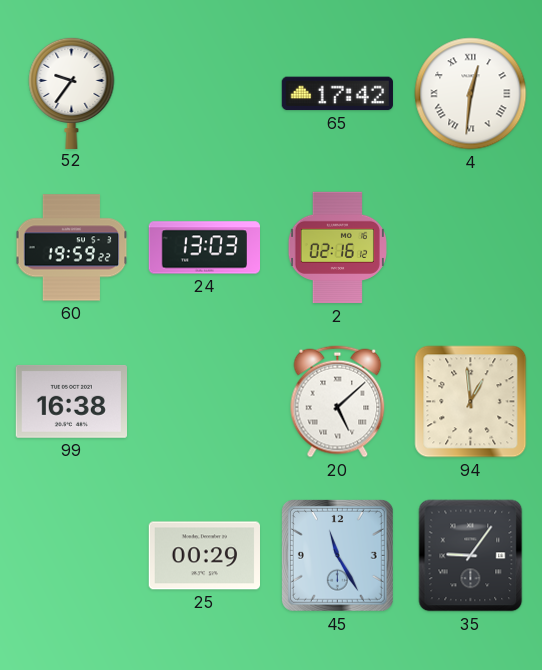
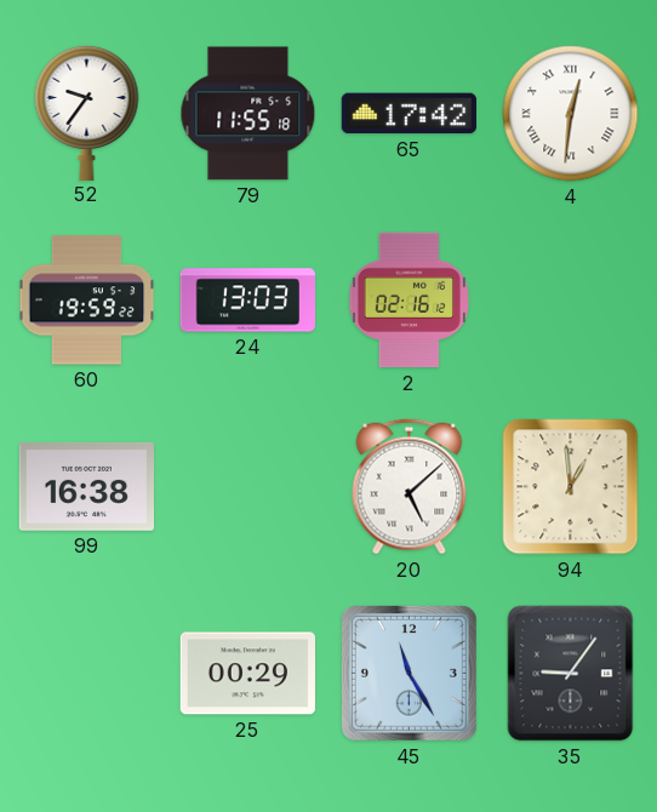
79: none -> 11:55 (248, 114)
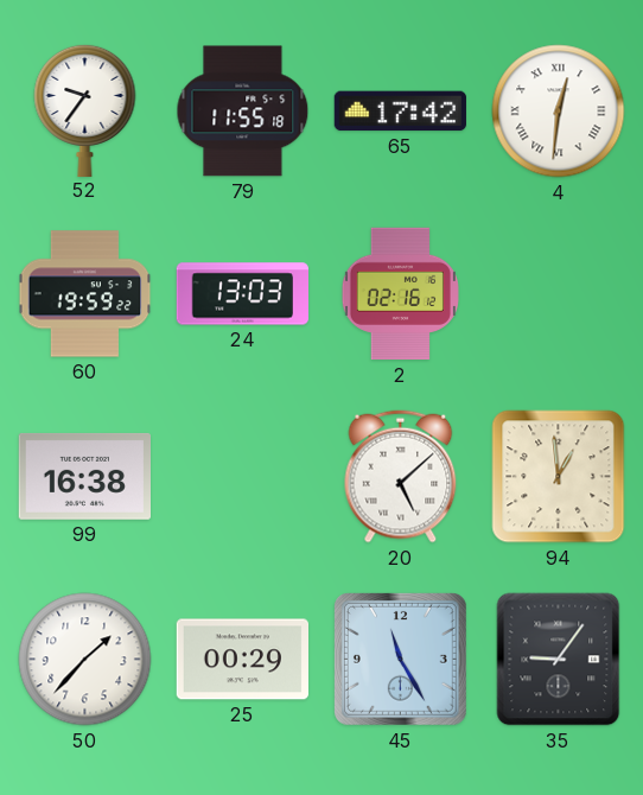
50: none -> 1:37 (85, 660)
